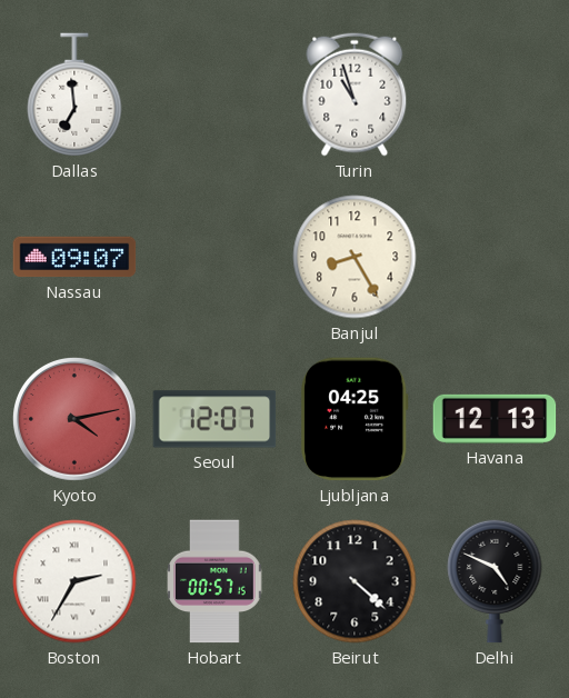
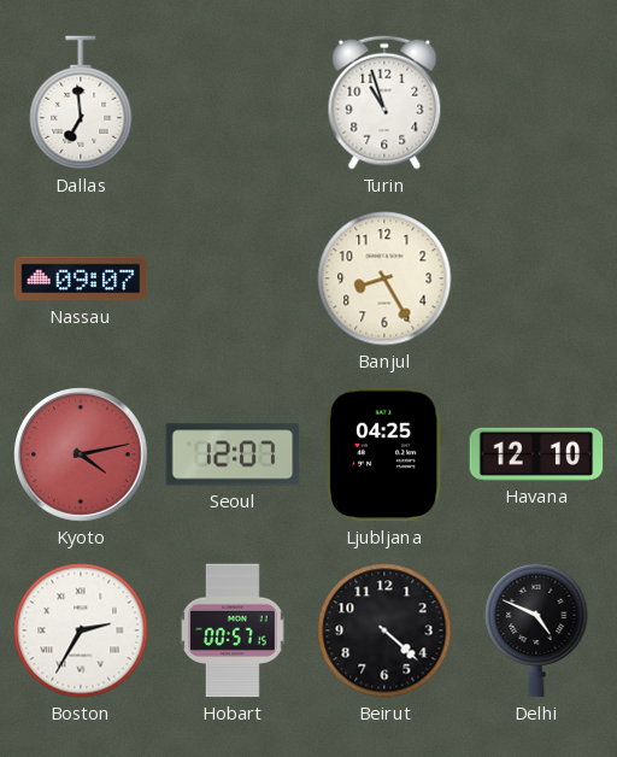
Havana: 12:13 -> 12:10 (536, 454)
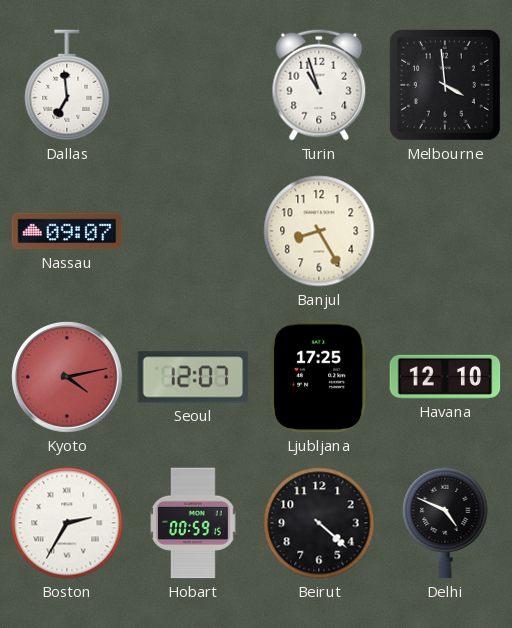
Melbourne: none -> 3:59 (445, 85)
Ljubljana: 04:25 -> 17:25 (320, 377)
Hobart: 00:57 -> 00:59 (193, 523)
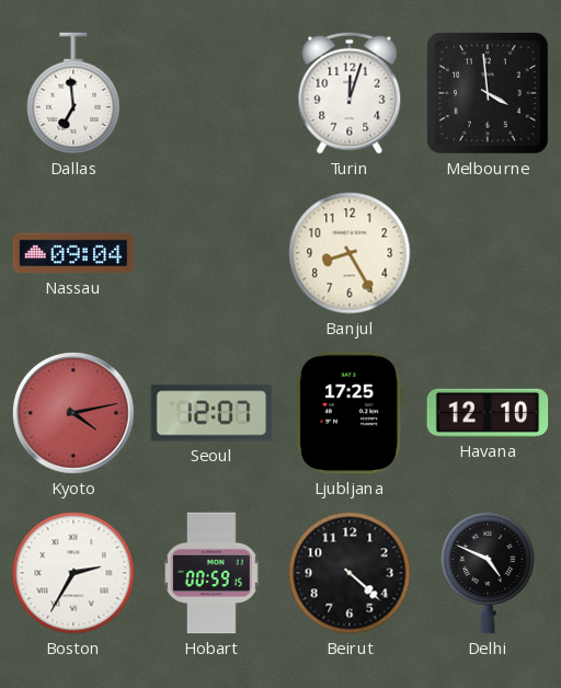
Turin: 10:57 -> 12:03 (350, 93)
Nassau: 09:07 -> 09:04 (73, 253)
